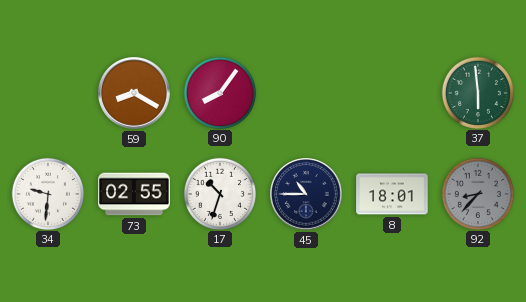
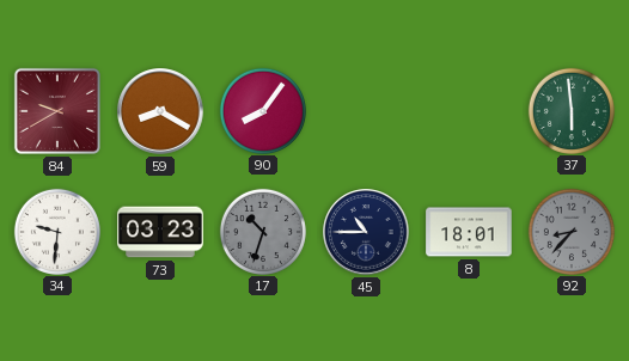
84: none -> 9:40 (57, 111)
73: 02:55 -> 03:23 (160, 232)
17 dial: white -> grey (262, 231)
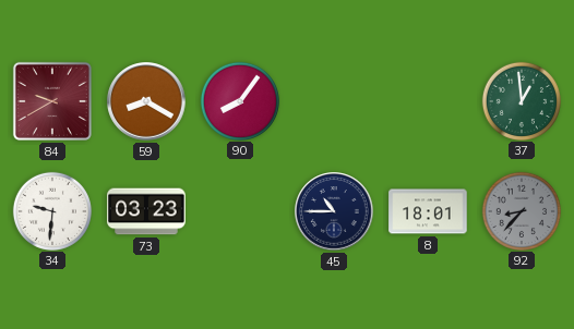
37: 5:59 -> 12:59 (521, 100)
17: 10:33 -> none (262, 231)
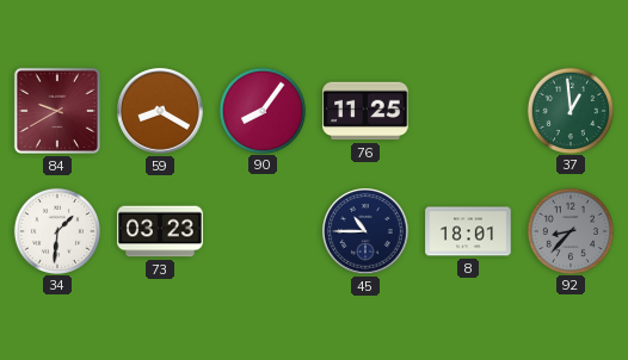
76: none -> 11:25 (365, 111)
34: 9:31 -> 1:31 (56, 230)
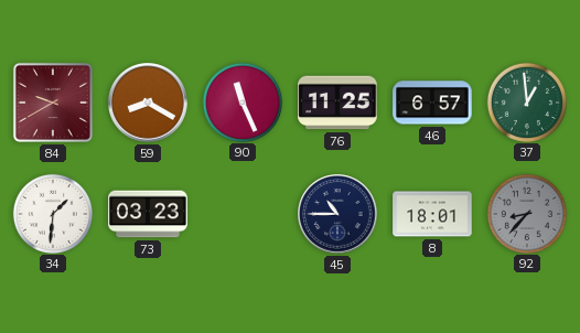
90: 8:06 -> 11:26 (241, 101)
46: none -> 6:57 (432, 103)
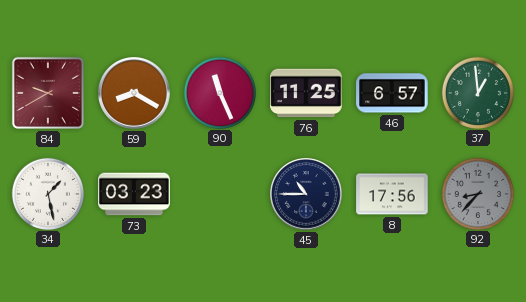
34: 1:31 -> 1:28 (47, 193)
8: 18:01 -> 17:56 (392, 194)
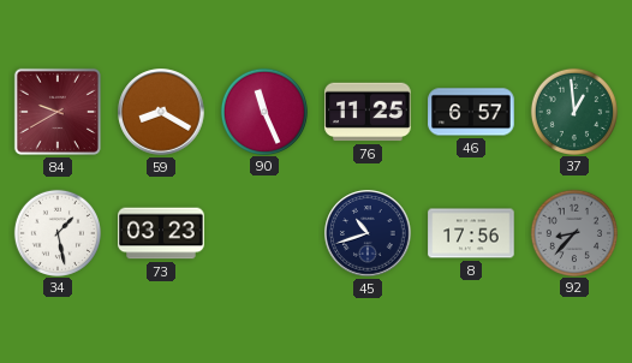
45: 10:45 -> 10:42 (368, 233)
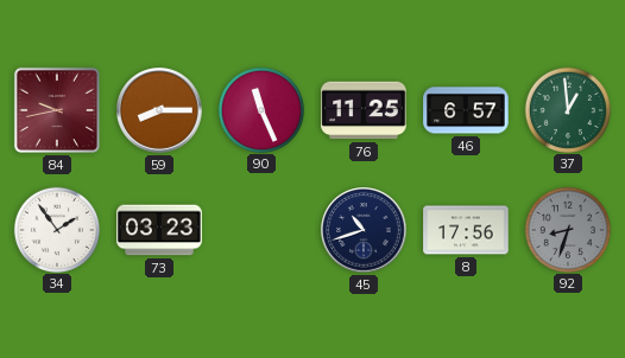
84: 9:40 -> 9:43 (57, 110)
59: 8:20 -> 8:15 (159, 110)
34: 1:28 -> 1:54 (56, 229)
92: 8:37 -> 8:33 (567, 229)
